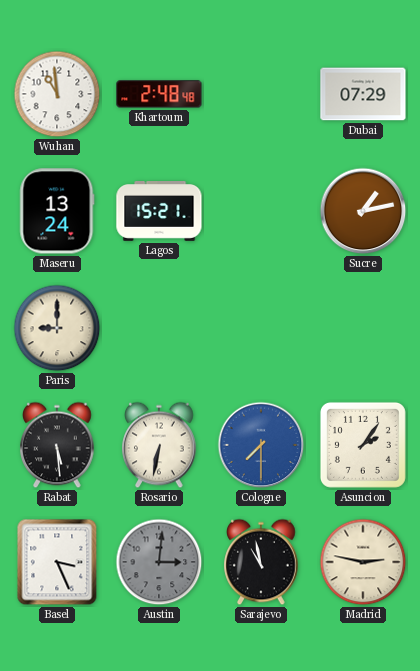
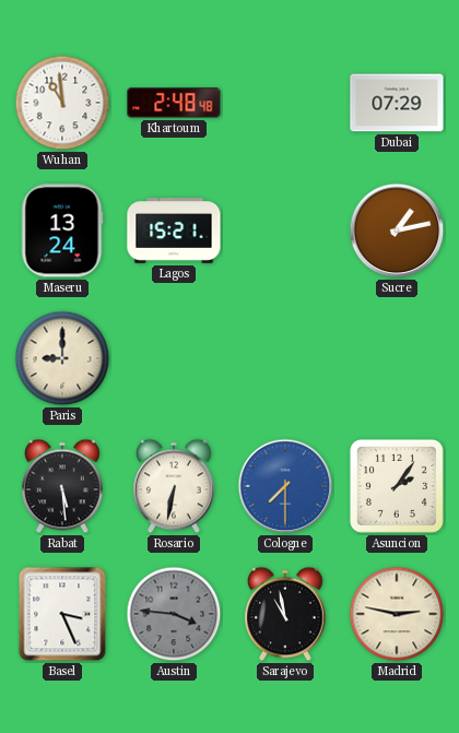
Austin: 3:01 -> 3:46 (174, 614)
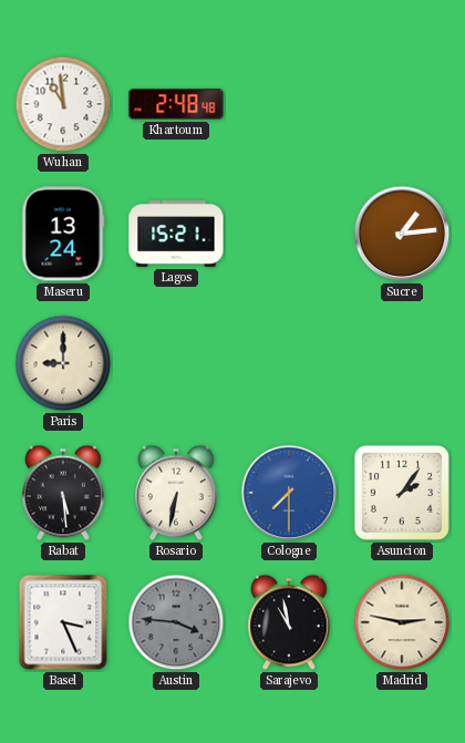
Dubai: 07:29 -> none (397, 103)
Sucre: 1:13 -> 1:14 (402, 234)
